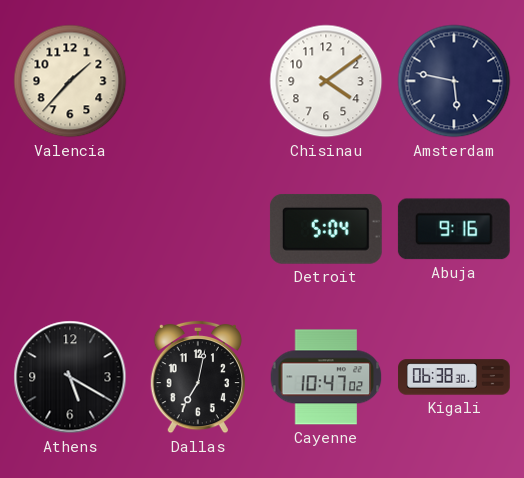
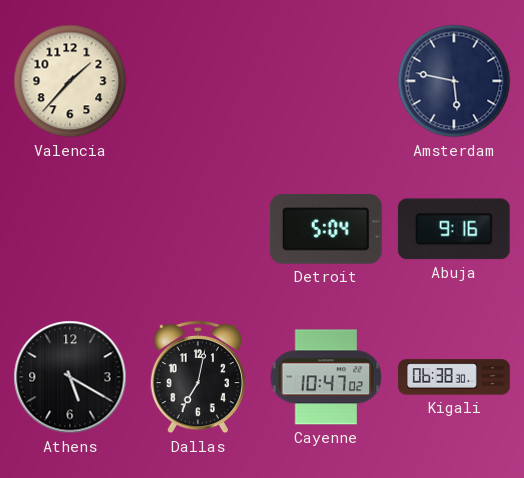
Chisinau: 4:09 -> none (326, 81)
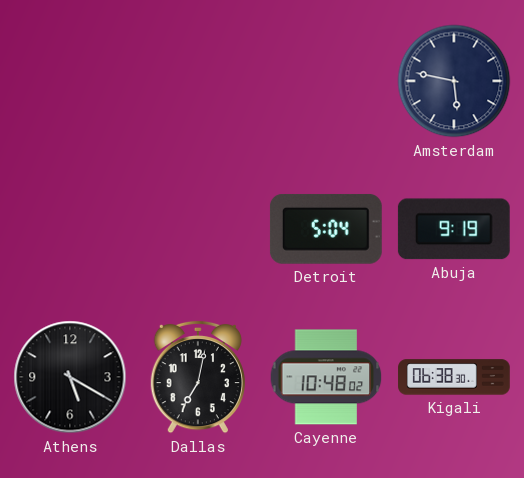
Valencia: 1:37 -> none (70, 81)
Abuja: 9:16 -> 9:19 (454, 229)
Cayenne: 10:47 -> 10:48 (326, 377)
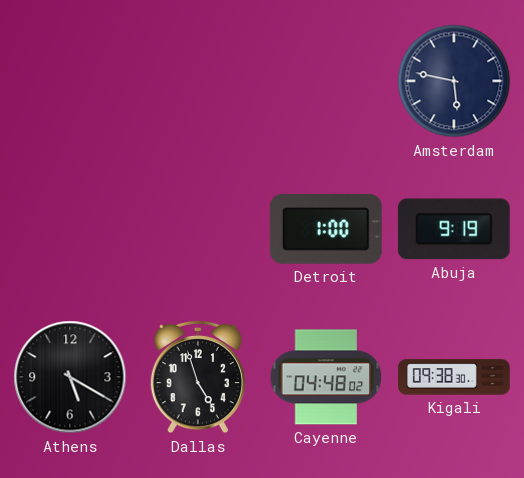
Detroit: 5:04 -> 1:00 (326, 229)
Dallas: 7:02 -> 4:57 (198, 377)
Cayenne: 10:48 -> 04:48 (326, 377)
Kigali: 06:38 -> 09:38 (454, 377)
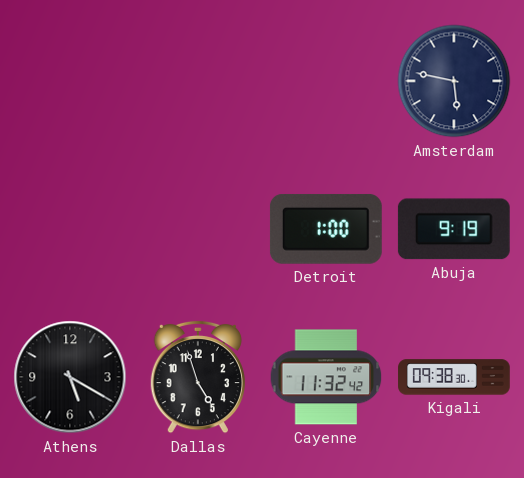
Cayenne: 04:48 -> 11:32 (326, 377)
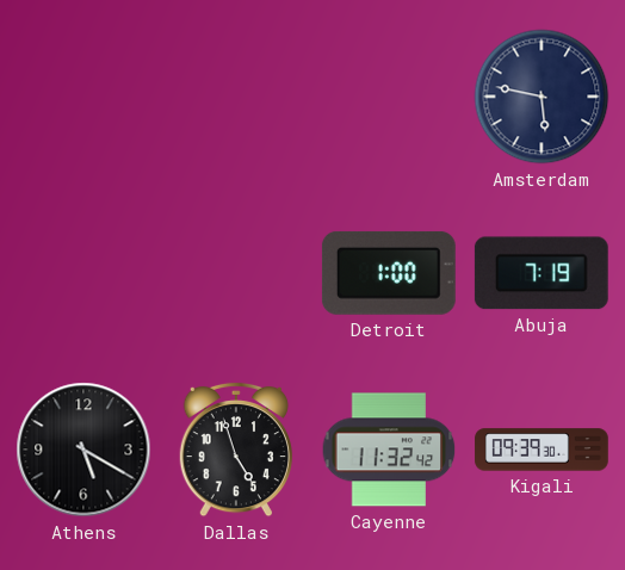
Abuja: 9:19 -> 7:19 (542, 273)
Kigali: 09:38 -> 09:39 (542, 450)
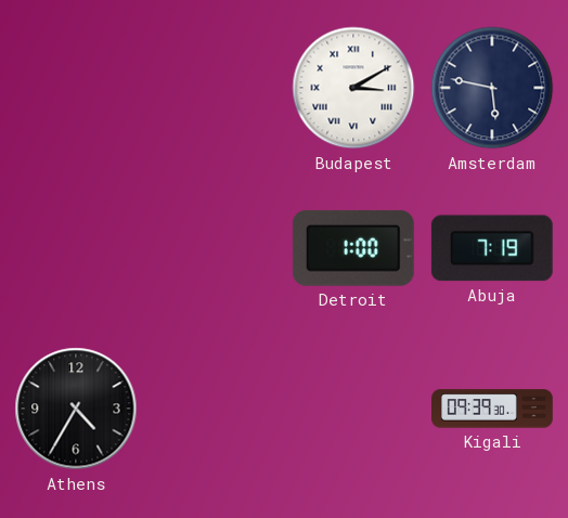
Budapest: none -> 3:10 (353, 88)
Athens: 5:20 -> 4:35 (76, 409)
Dallas: 4:57 -> none (236, 450)
Cayenne: 11:32 -> none (389, 450)
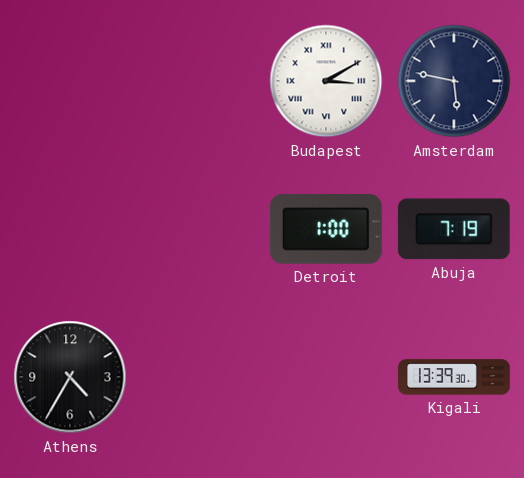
Kigali: 09:39 -> 13:39 (454, 377)
